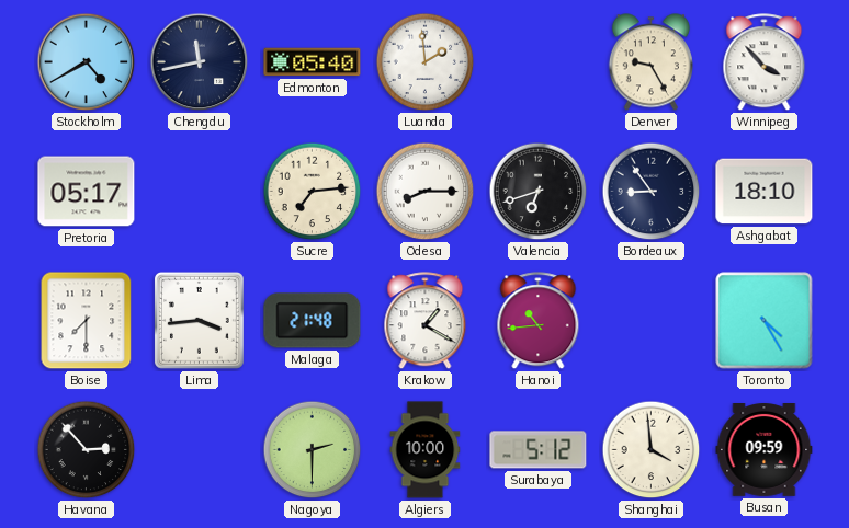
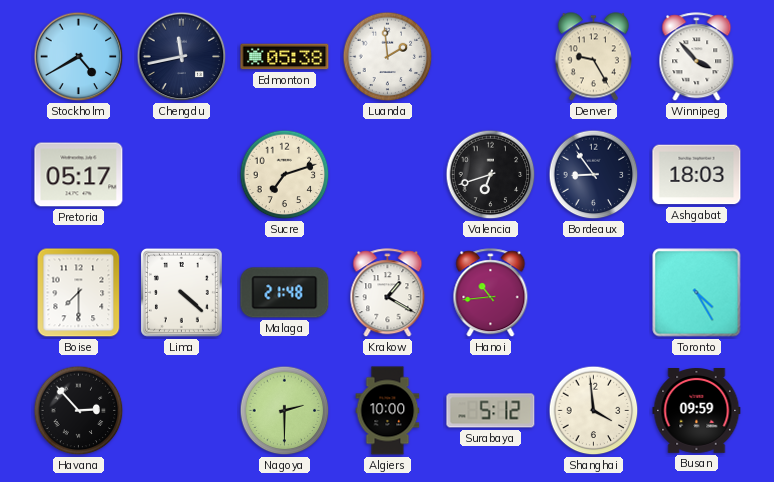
Edmonton: 05:40 -> 05:38 (285, 57)
Sucre: 7:14 -> 7:12 (285, 175)
Odesa: 8:15 -> none (426, 192)
Ashgabat: 18:10 -> 18:03 (697, 175)
Lima: 3:44 -> 4:22 (181, 293)
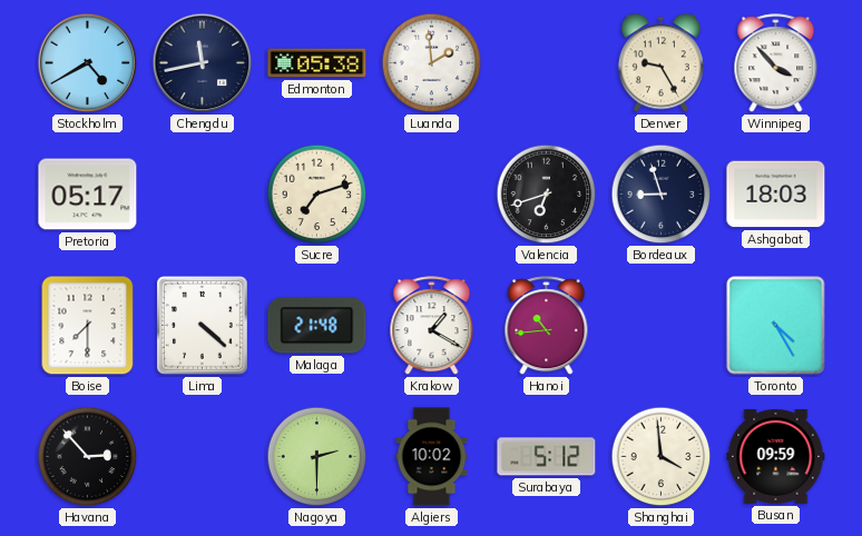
Bordeaux: 8:54 -> 8:57 (662, 195)
Algiers: 10:00 -> 10:02 (432, 457)
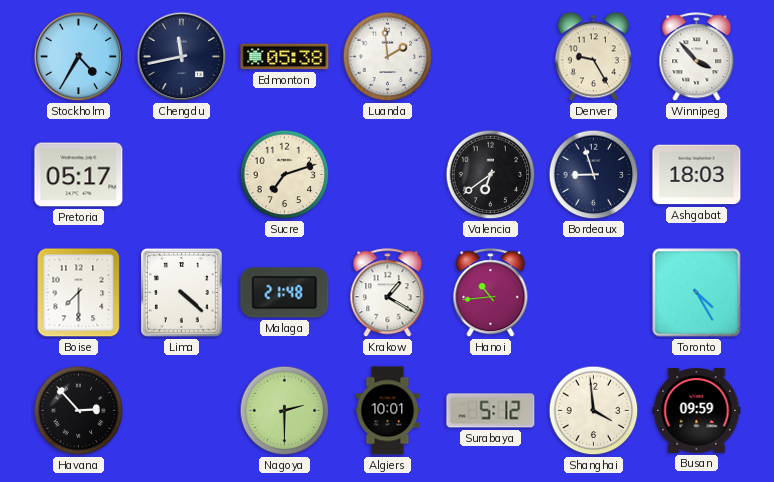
Stockholm: 4:40 -> 4:35 (79, 57)
Valencia: 6:42 -> 6:39 (491, 175)
Algiers: 10:02 -> 10:01 (388, 411)
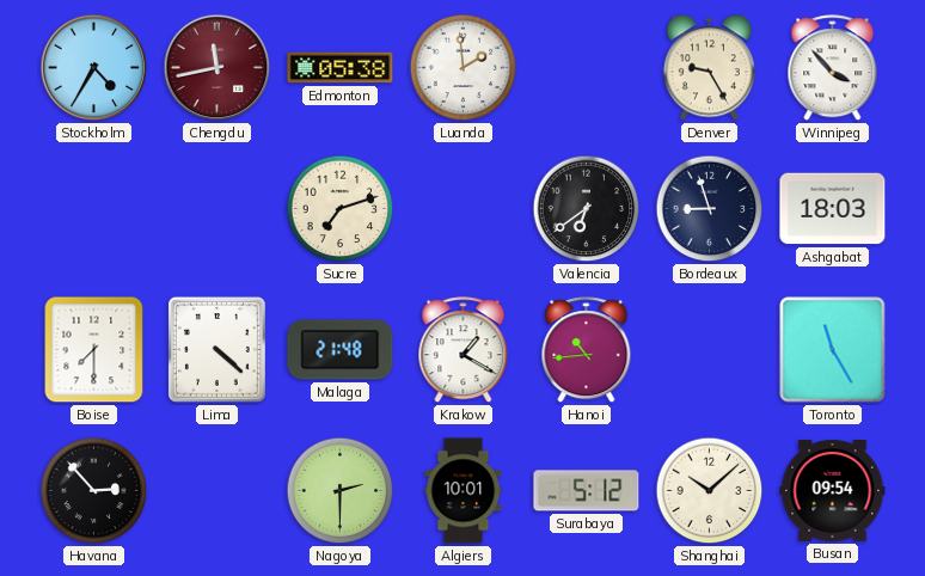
Chengdu dial: navy -> burgundy (218, 68)
Pretoria: 05:17 -> none (79, 175)
Toronto: 4:25 -> 11:25 (833, 350)
Shanghai: 3:59 -> 10:08 (710, 491)
Busan: 09:59 -> 09:54 (833, 491)
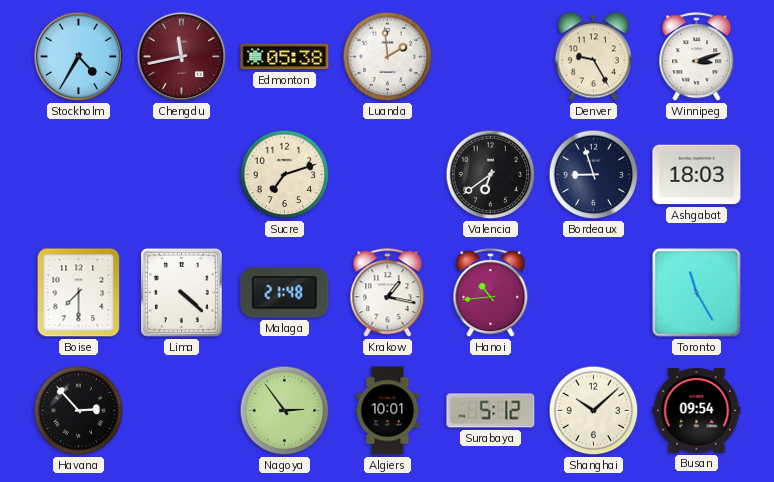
Winnipeg: 3:53 -> 3:12 (697, 57)
Krakow: 1:20 -> 1:17 (388, 293)
Nagoya: 2:30 -> 2:54 (285, 411)
